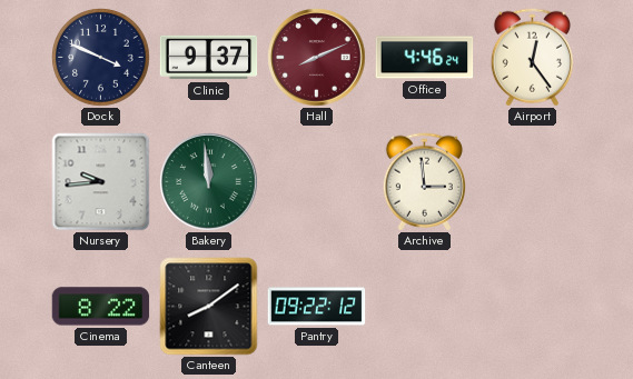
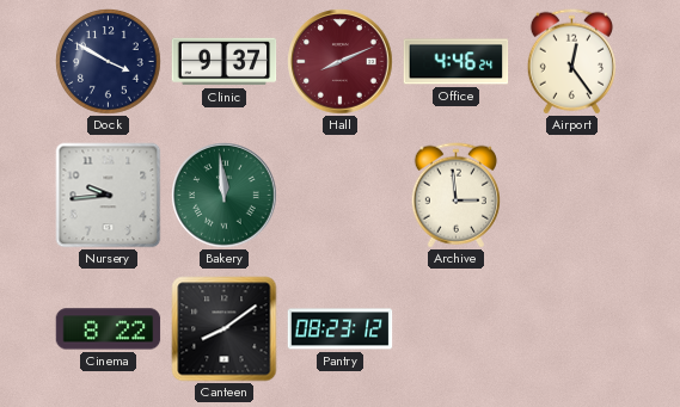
Dock: 3:49 -> 3:50 (109, 62)
Pantry: 09:22 -> 08:23 (341, 329)
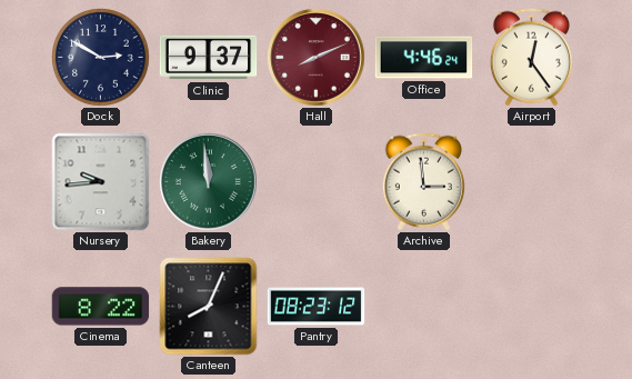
Dock: 3:50 -> 2:50 (101, 58)
Canteen: 8:09 -> 8:04 (209, 307)
